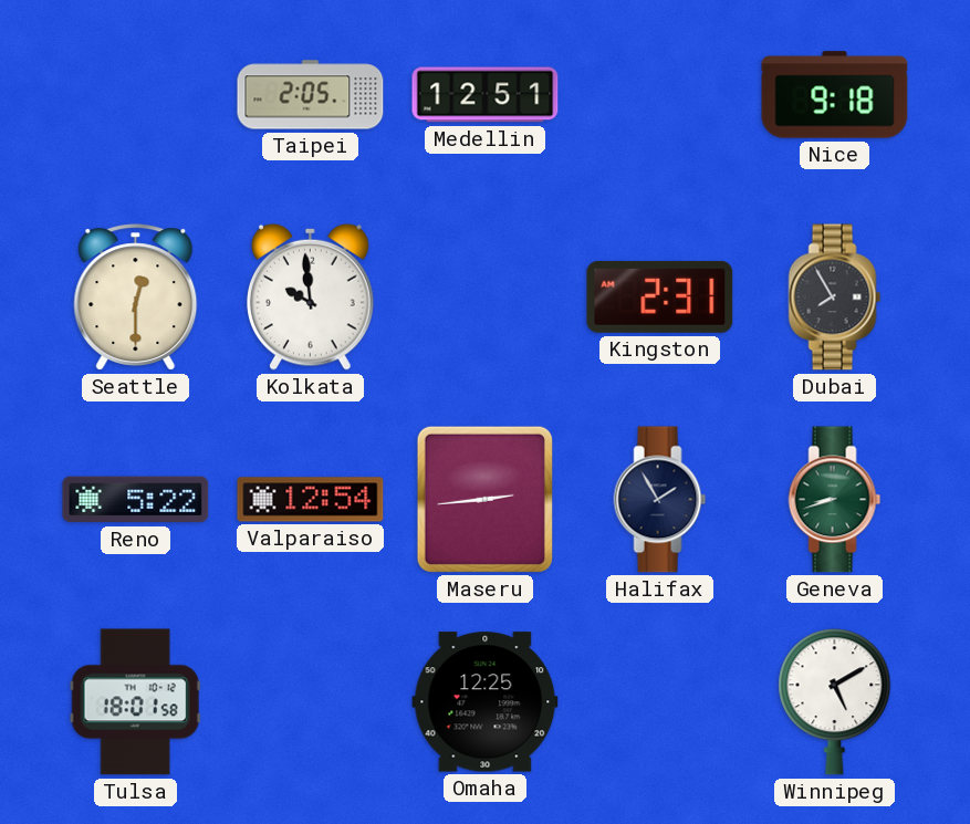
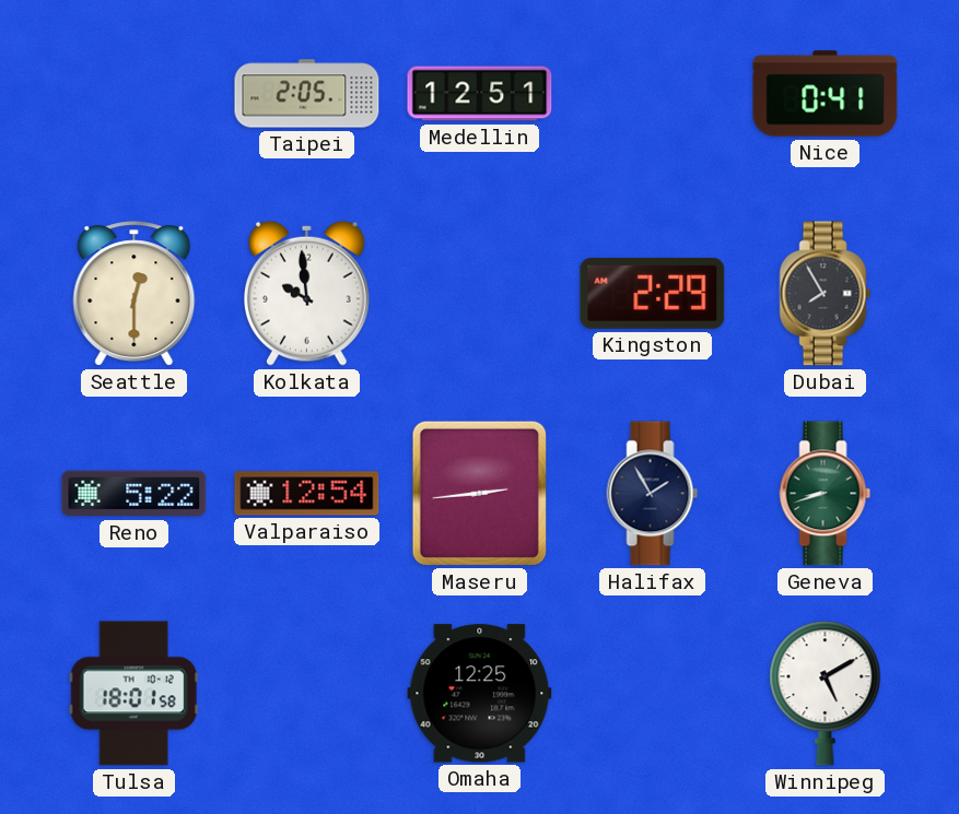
Nice: 9:18 -> 0:41 (826, 94)
Kingston: 2:31 -> 2:29 (653, 293)
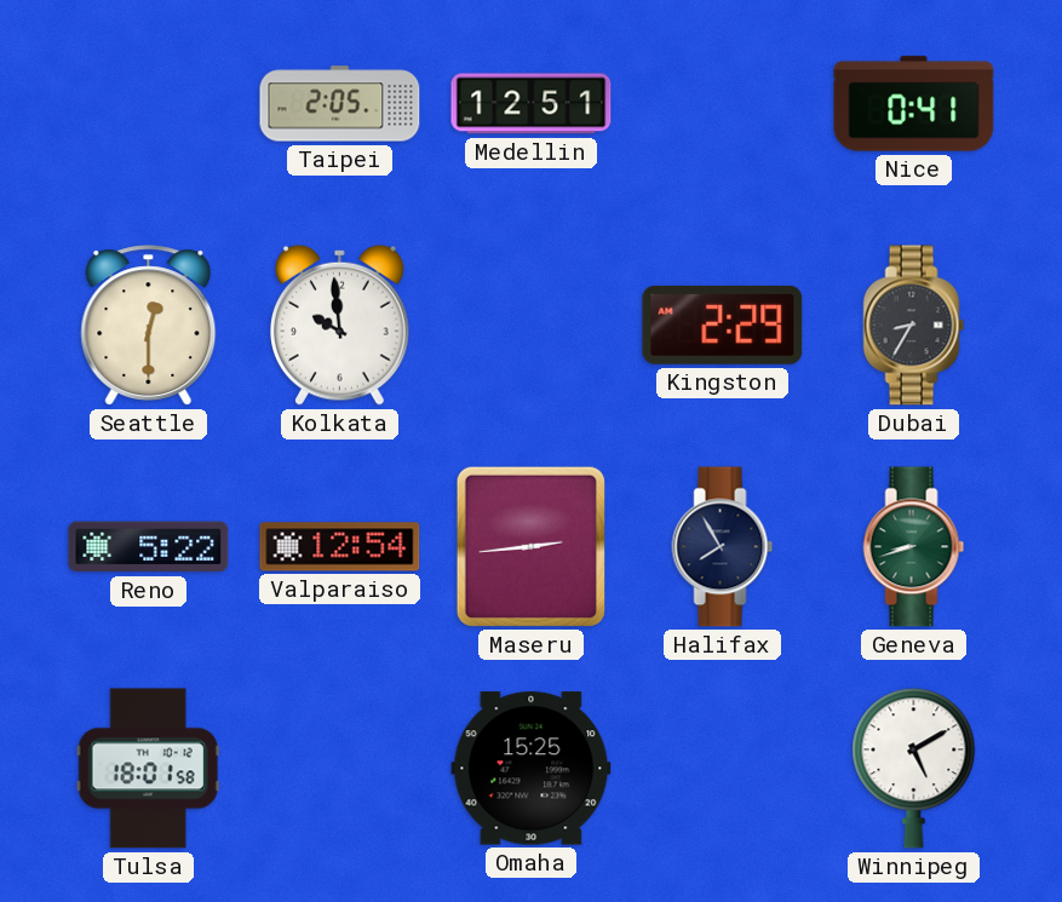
Dubai: 7:55 -> 8:35 (914, 326)
Halifax: 1:55 -> 7:55 (723, 547)
Omaha: 12:25 -> 15:25 (532, 769)
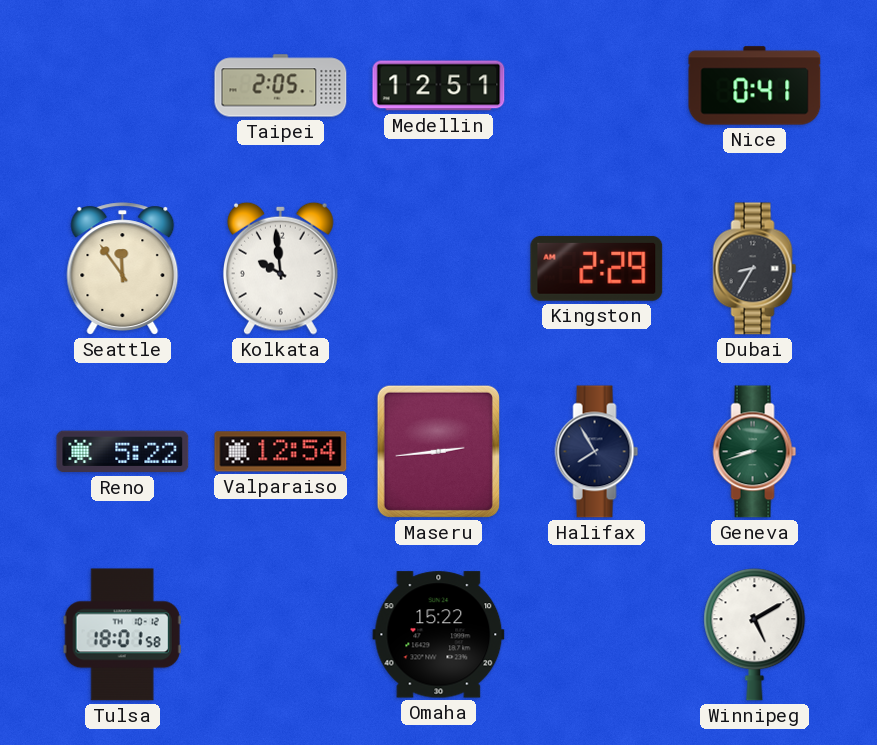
Seattle: 12:30 -> 11:54 (123, 269)
Omaha: 15:25 -> 15:22 (439, 635)
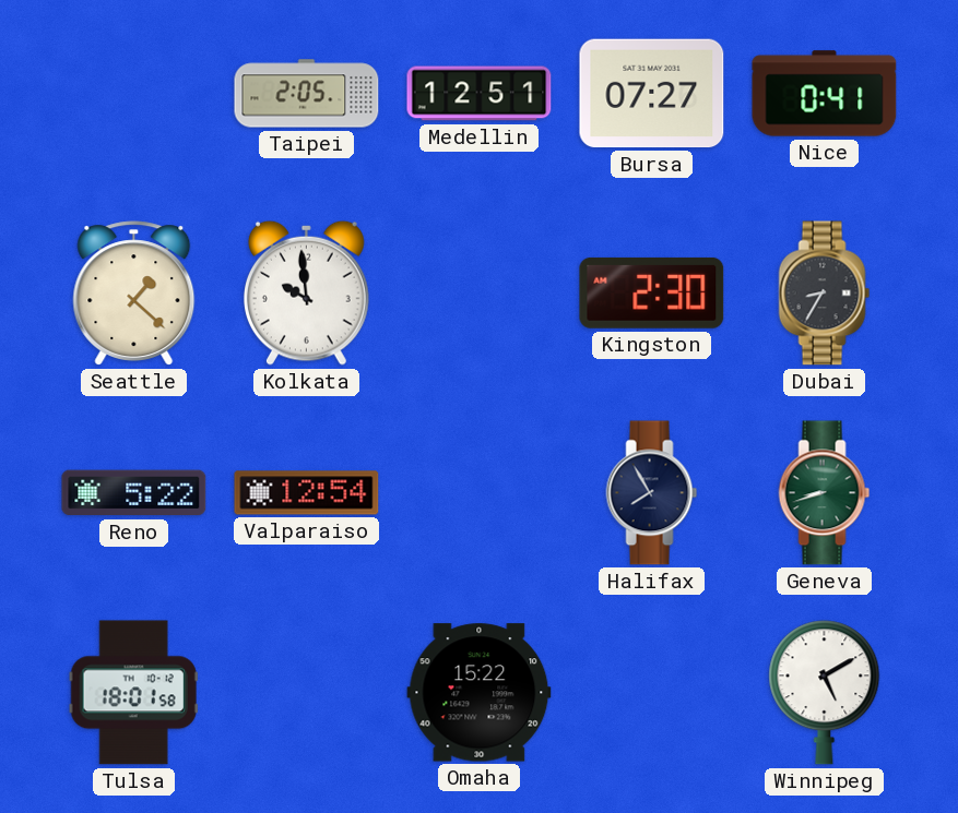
Bursa: none -> 07:27 (652, 94)
Seattle: 11:54 -> 1:22 (134, 294)
Kingston: 2:29 -> 2:30 (652, 292)
Maseru: 2:44 -> none (438, 451)
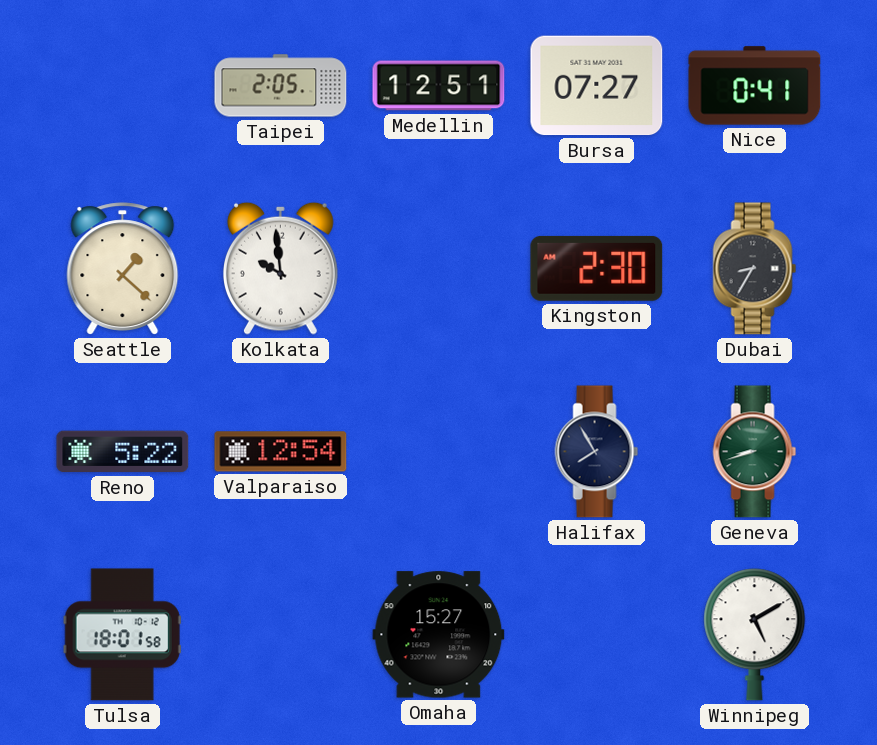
Omaha: 15:22 -> 15:27 (439, 635)
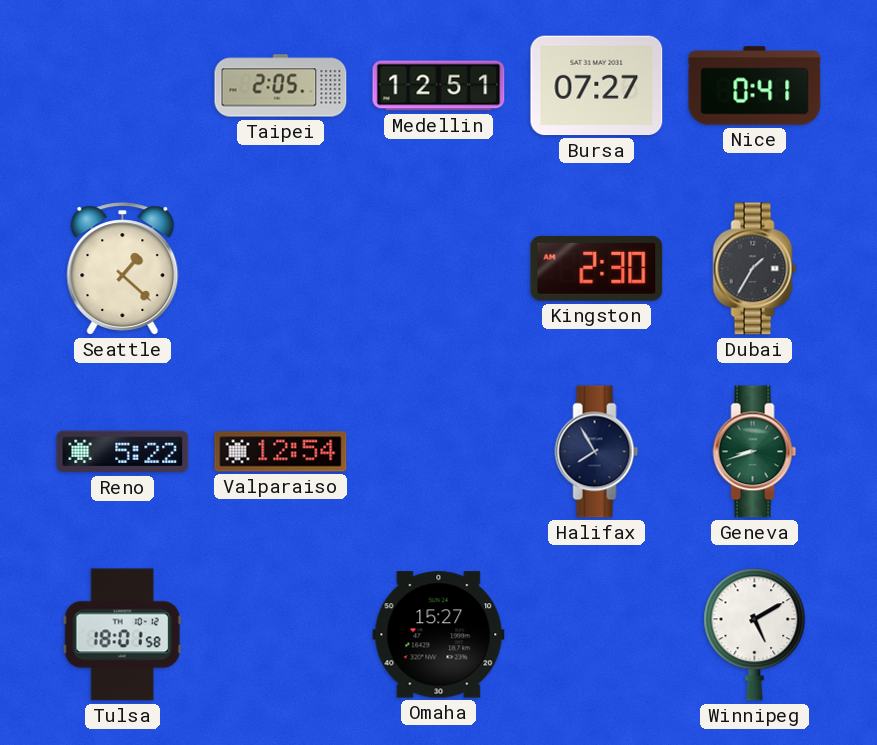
Kolkata: 9:59 -> none (281, 268)
Dubai: 8:35 -> 1:35 (755, 269)
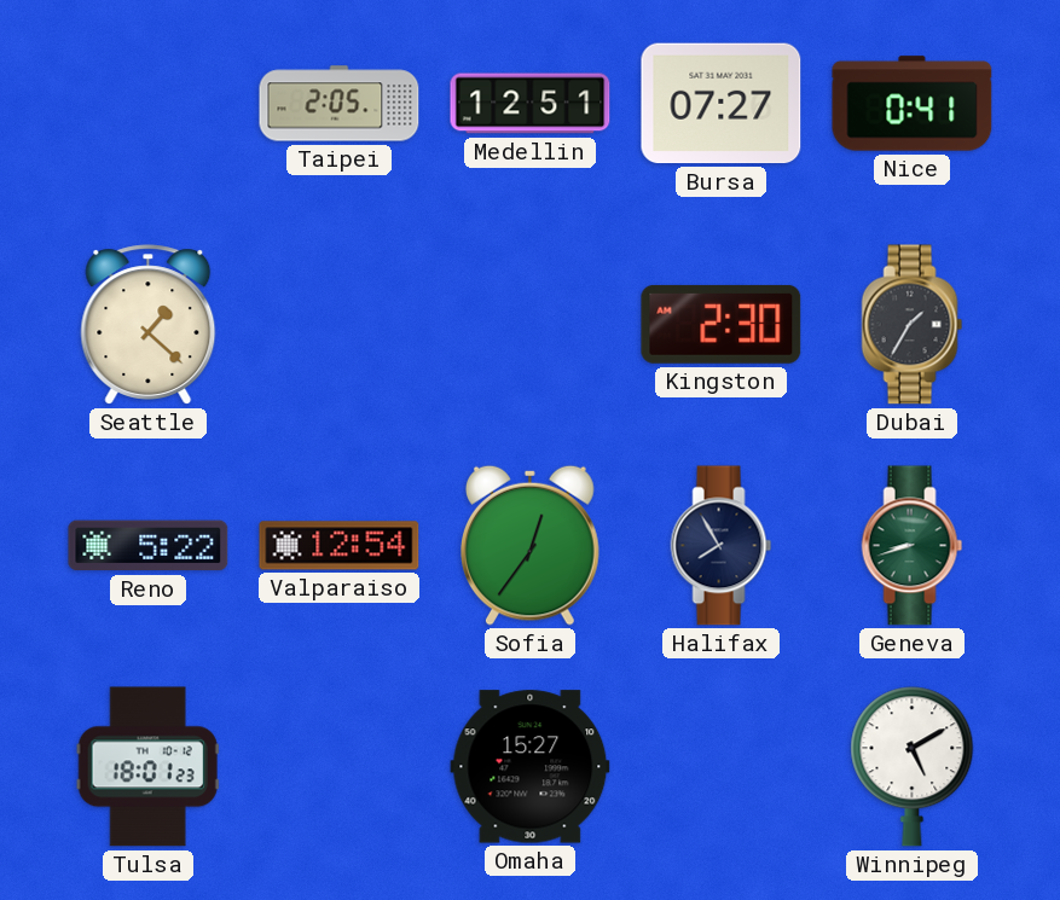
Sofia: none -> 12:36 (531, 545)
Tulsa: 18:01:58 -> 18:01:23 (147, 767)
